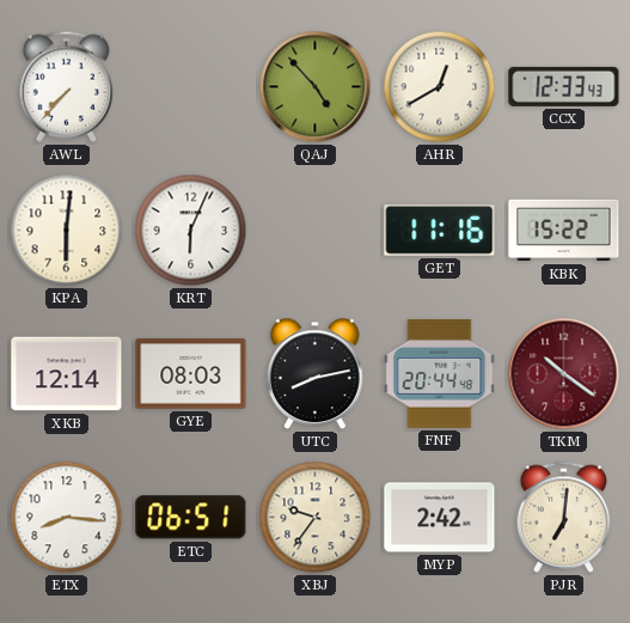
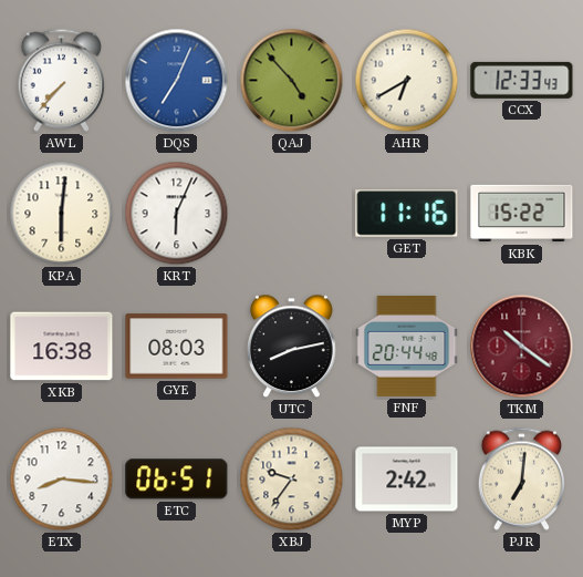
DQS: none -> 7:04 (177, 81)
AHR: 12:40 -> 6:40 (407, 81)
XKB: 12:14 -> 16:38 (62, 347)
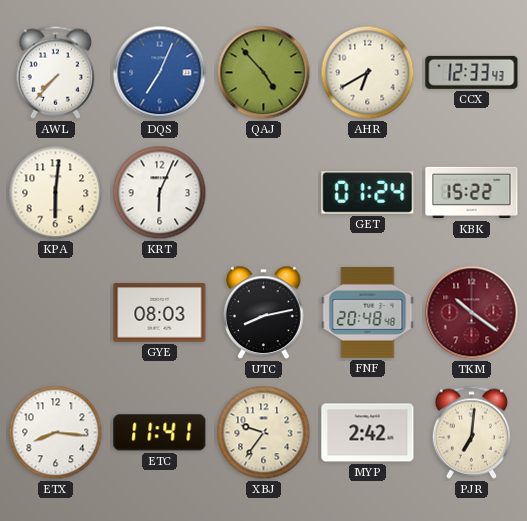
GET: 11:16 -> 01:24 (368, 193)
XKB: 16:38 -> none (62, 347)
FNF: 20:44 -> 20:48 (368, 312)
ETC: 06:51 -> 11:41 (160, 433)
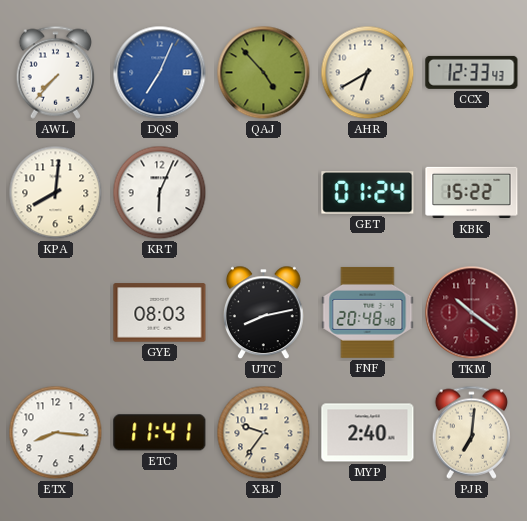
KPA: 6:01 -> 8:01 (56, 193)
MYP: 2:42 -> 2:40 (368, 433)
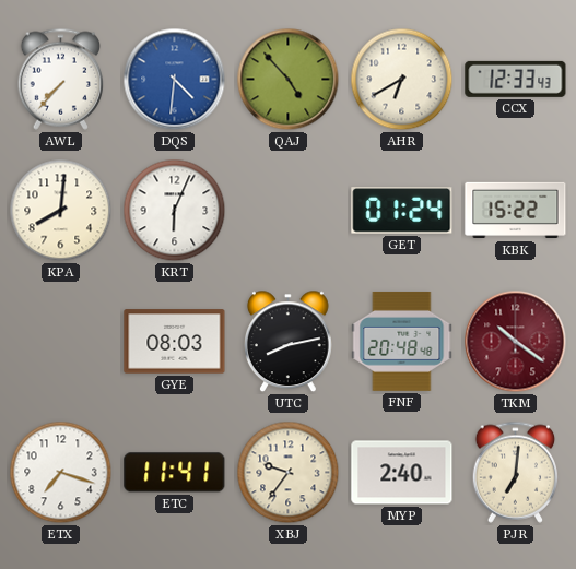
DQS: 7:04 -> 4:31 (175, 80)
ETX: 8:16 -> 7:18 (61, 473)
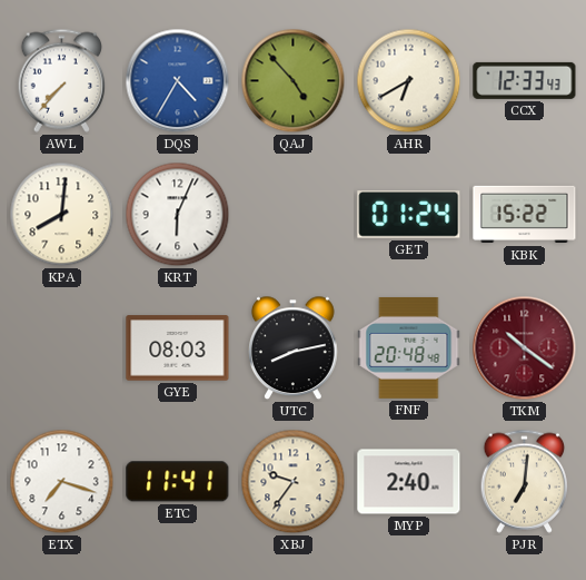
DQS: 4:31 -> 4:35 (178, 81)
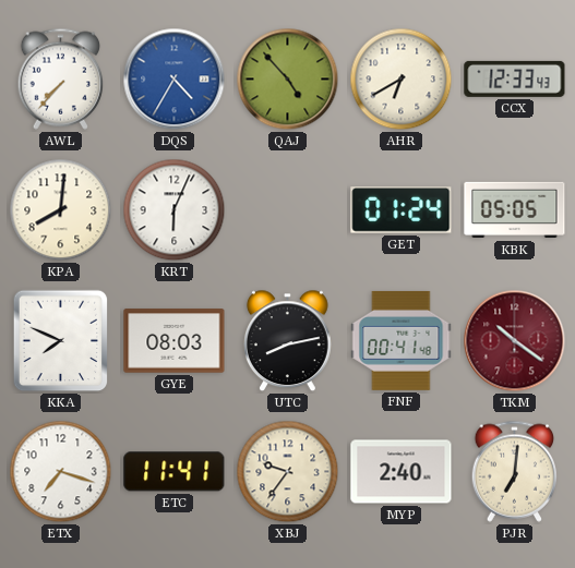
KBK: 15:22 -> 05:05 (515, 210)
KKA: none -> 7:49 (61, 341)
FNF: 20:48 -> 00:41 (402, 340)
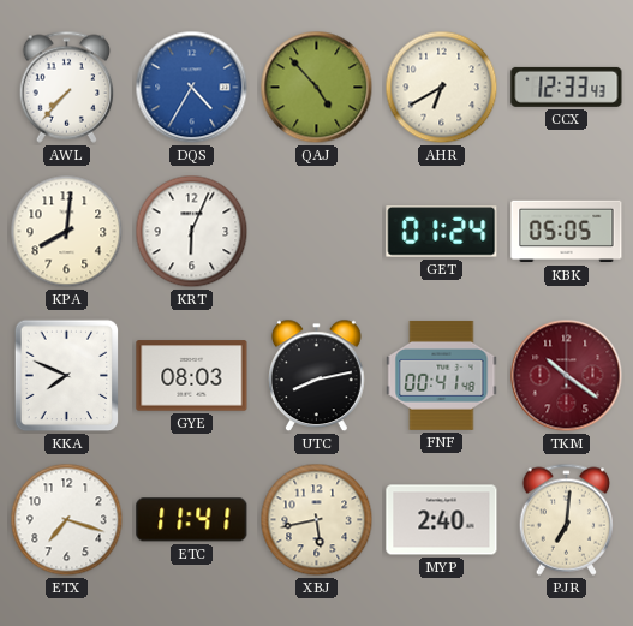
XBJ: 9:36 -> 5:43 (317, 520)
